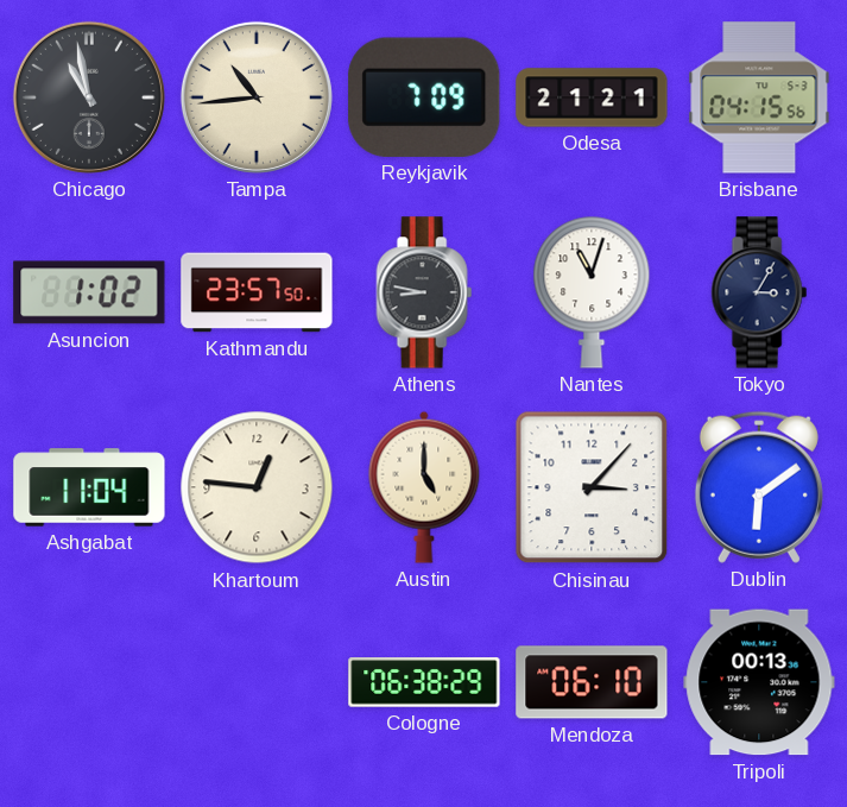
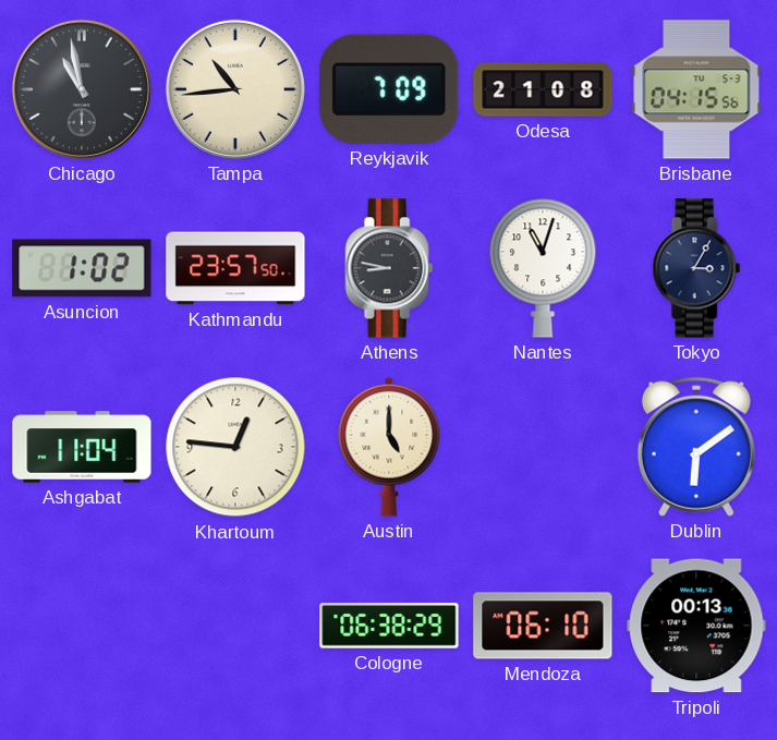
Odesa: 21:21 -> 21:08 (543, 89)
Chisinau: 3:07 -> none (592, 487)
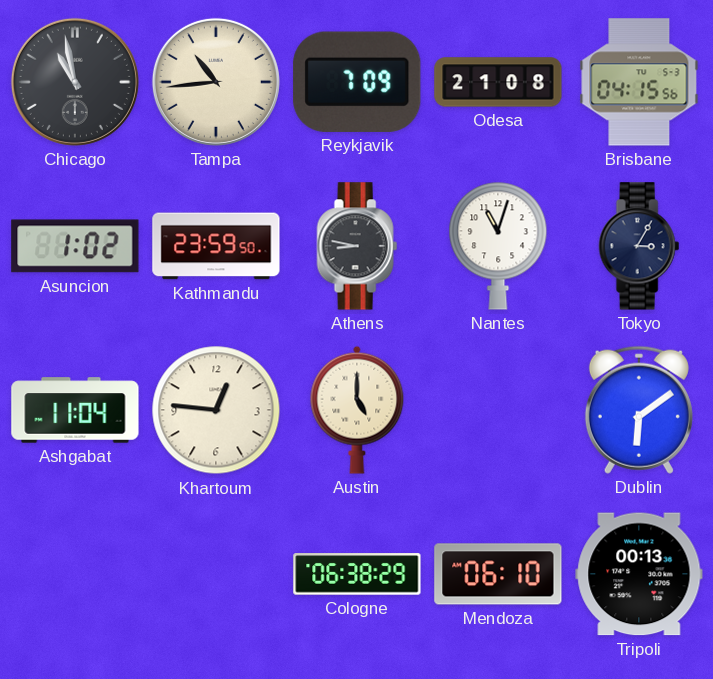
Kathmandu: 23:57 -> 23:59 (216, 246)
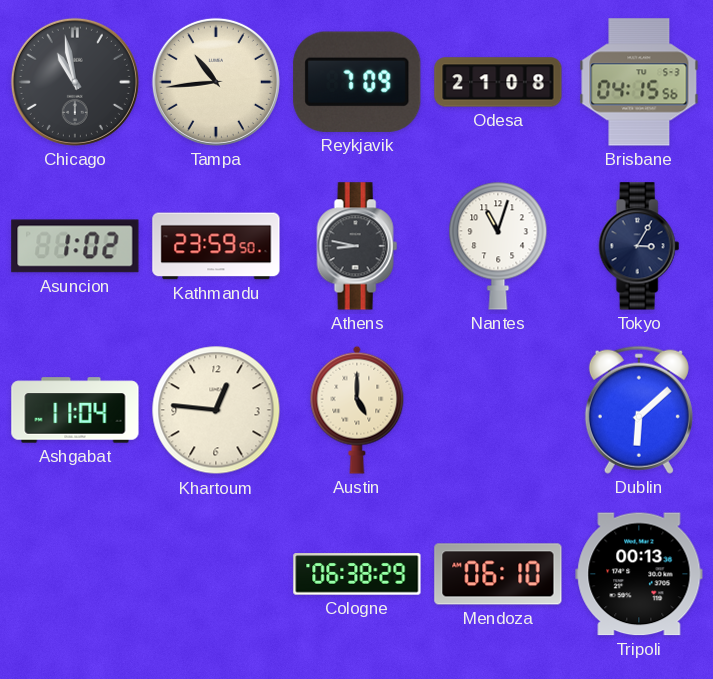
Dublin: 6:09 -> 6:08 (639, 410)
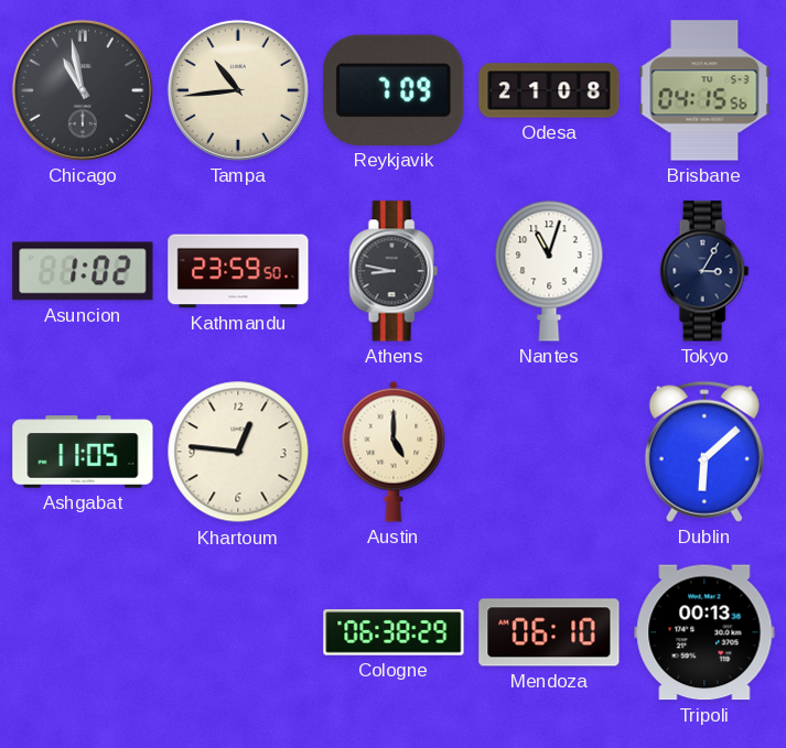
Ashgabat: 11:04 -> 11:05 (83, 452)
